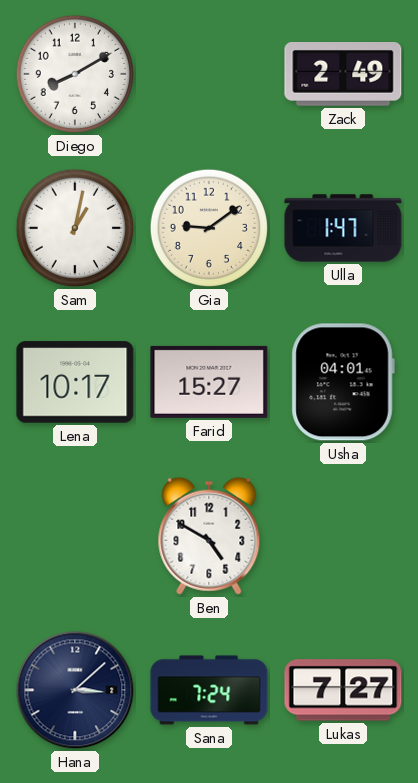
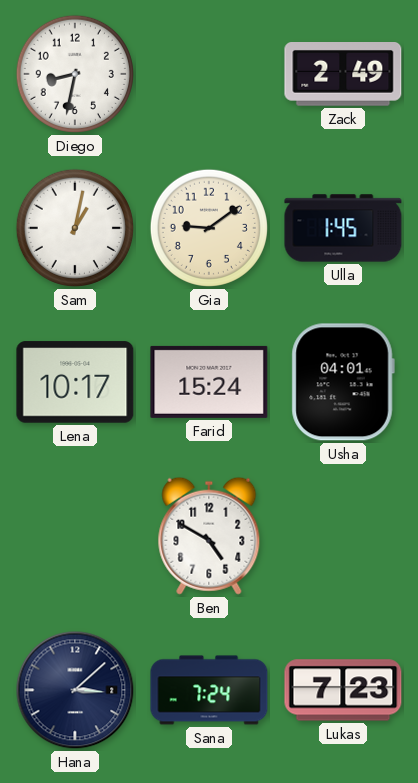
Diego: 8:10 -> 8:32 (75, 74)
Ulla: 1:47 -> 1:45 (343, 228)
Farid: 15:27 -> 15:24 (209, 382)
Lukas: 7:27 -> 7:23 (343, 690)
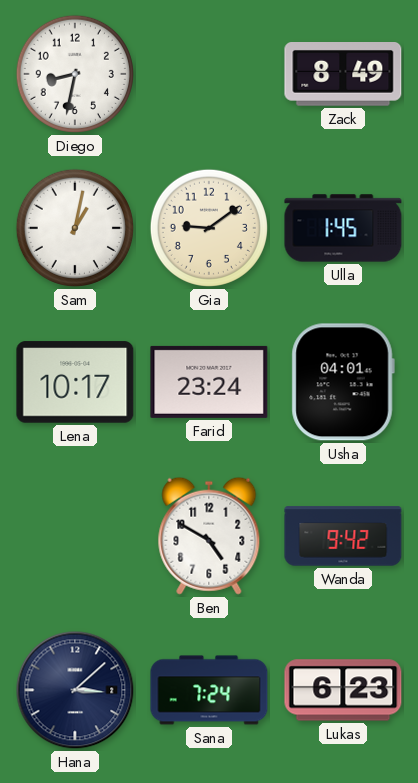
Zack: 2:49 -> 8:49 (343, 75)
Farid: 15:24 -> 23:24 (209, 382)
Wanda: none -> 9:42 (343, 536)
Lukas: 7:23 -> 6:23 (343, 690)
